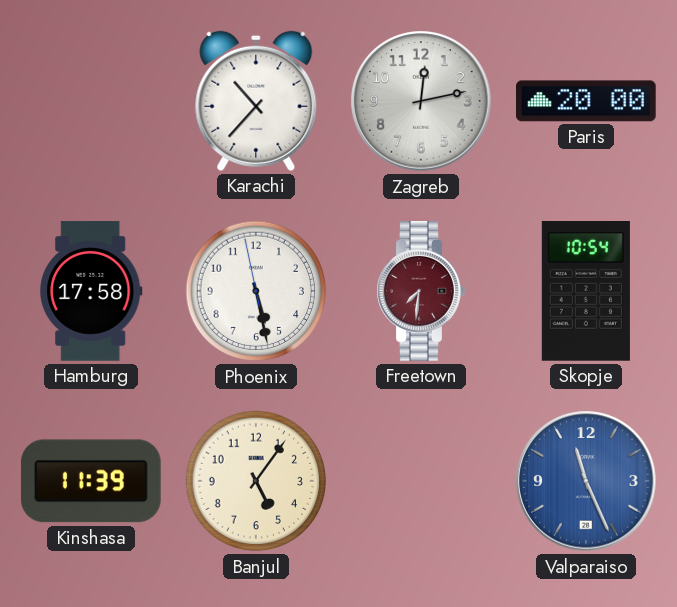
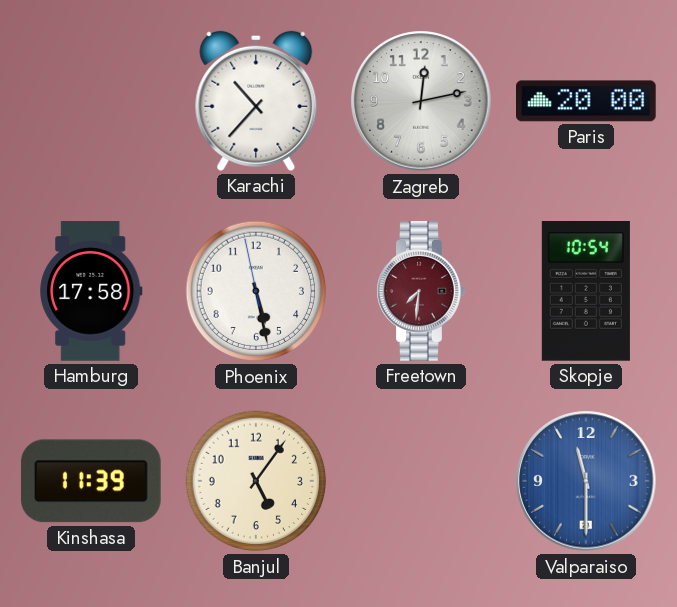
Valparaiso: 11:26 -> 11:30 (586, 481)
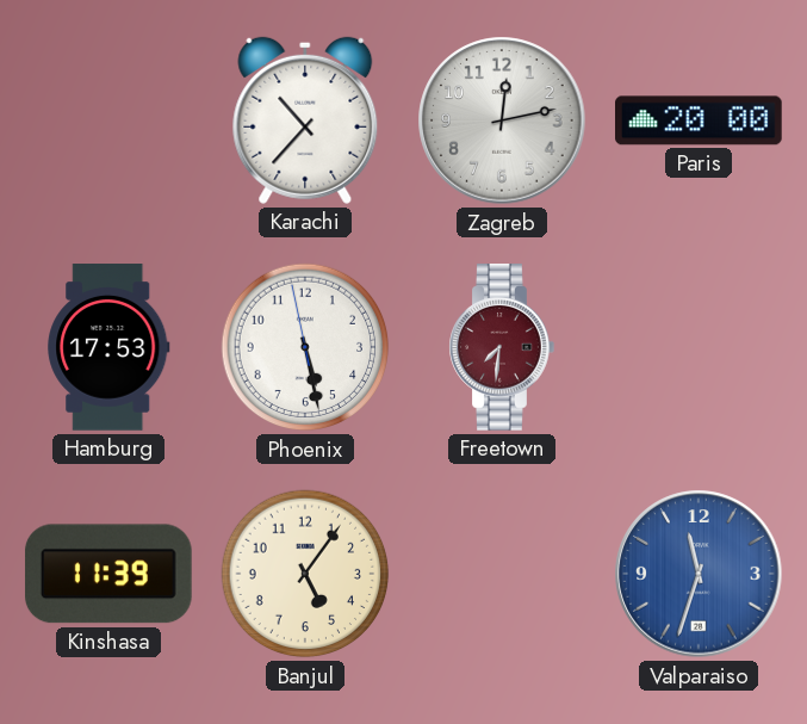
Hamburg: 17:58 -> 17:53 (108, 347)
Skopje: 10:54 -> none (586, 292)
Valparaiso: 11:30 -> 11:33 (699, 574)
